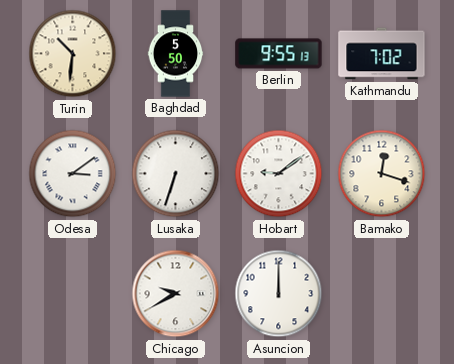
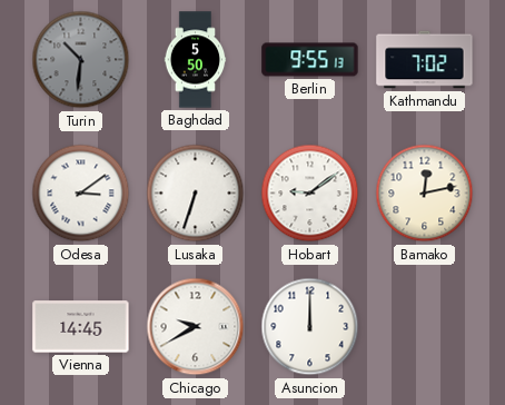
Turin dial: cream -> grey (81, 60)
Bamako: 12:18 -> 12:13 (425, 194)
Vienna: none -> 14:45 (81, 327)
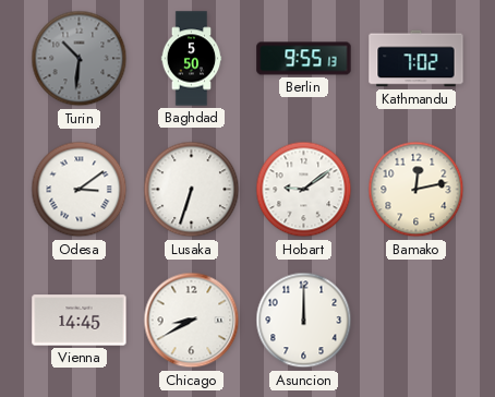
Chicago: 9:40 -> 8:40 (192, 321)
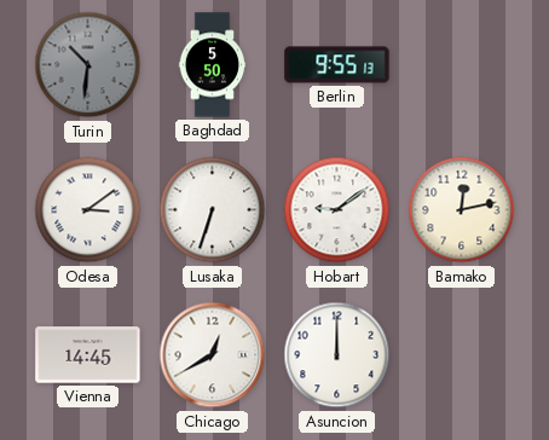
Kathmandu: 7:02 -> none (416, 59)
Chicago: 8:40 -> 12:40 (213, 355)
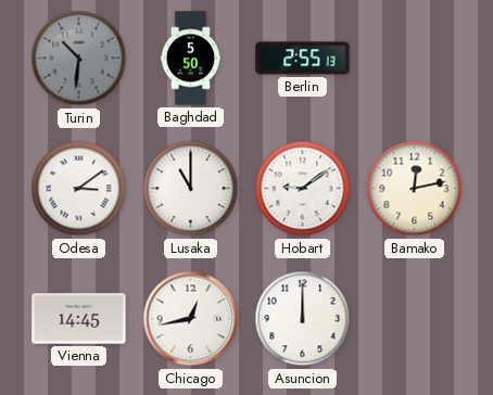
Berlin: 9:55 -> 2:55 (303, 59)
Lusaka: 6:33 -> 11:00 (191, 189)
Chicago: 12:40 -> 12:43 (191, 319)
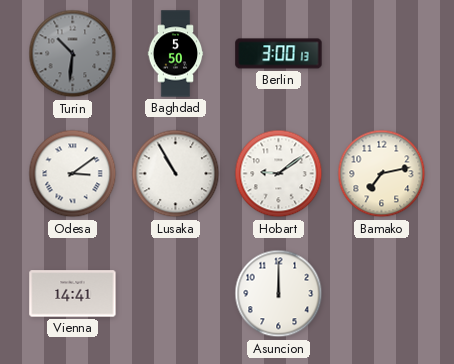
Berlin: 2:55 -> 3:00 (279, 54)
Lusaka: 11:00 -> 10:55 (176, 174)
Bamako: 12:13 -> 7:13 (382, 174)
Vienna: 14:45 -> 14:41 (73, 294)
Chicago: 12:43 -> none (191, 319)
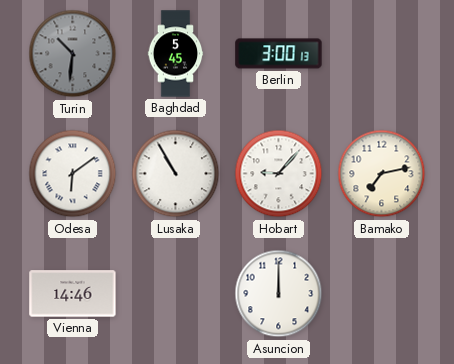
Baghdad: 5:50 -> 5:45 (176, 54)
Odesa: 3:09 -> 6:09 (73, 174)
Hobart: 9:09 -> 9:07 (279, 174)
Vienna: 14:41 -> 14:46 (73, 294)
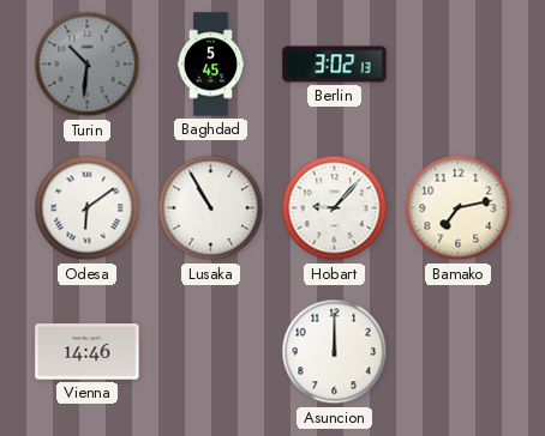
Berlin: 3:00 -> 3:02 (335, 65)
